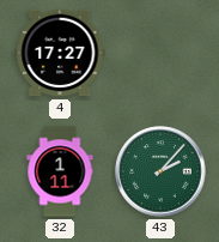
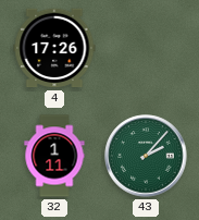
4: 17:27 -> 17:26 (54, 48)
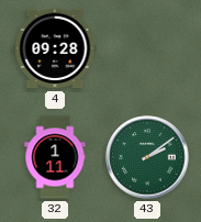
4: 17:26 -> 09:28 (55, 48)
43: 2:07 -> 2:09 (147, 157)
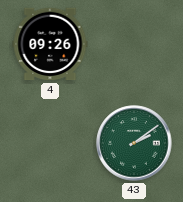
4: 09:28 -> 09:26 (50, 44)
32: 1:11 -> none (55, 157)
